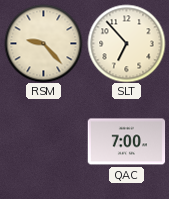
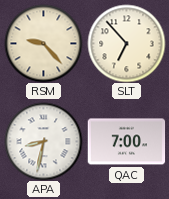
APA: none -> 8:32 (43, 141)
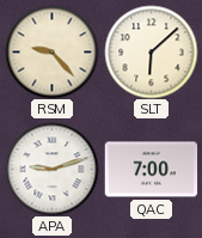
SLT: 6:53 -> 6:08 (151, 51)
APA: 8:32 -> 9:12 (51, 169)
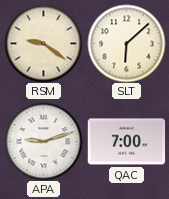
RSM: 9:23 -> 9:21 (43, 43)
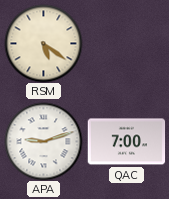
RSM: 9:21 -> 5:21 (43, 43)
SLT: 6:08 -> none (126, 43)
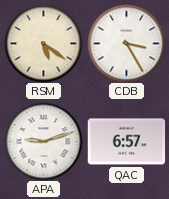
CDB: none -> 3:25 (126, 43)
QAC: 7:00 -> 6:57 (126, 142)
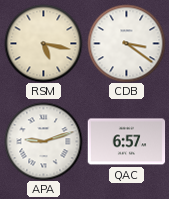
RSM: 5:21 -> 5:17 (43, 43)
CDB: 3:25 -> 3:21 (126, 43)
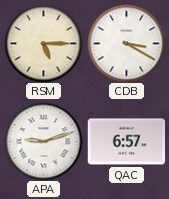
RSM: 5:17 -> 5:15 (43, 43)
CDB: 3:21 -> 3:20 (126, 43)
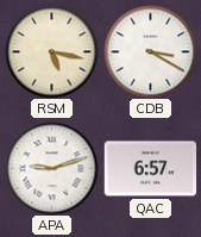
RSM: 5:15 -> 5:17 (51, 51)
